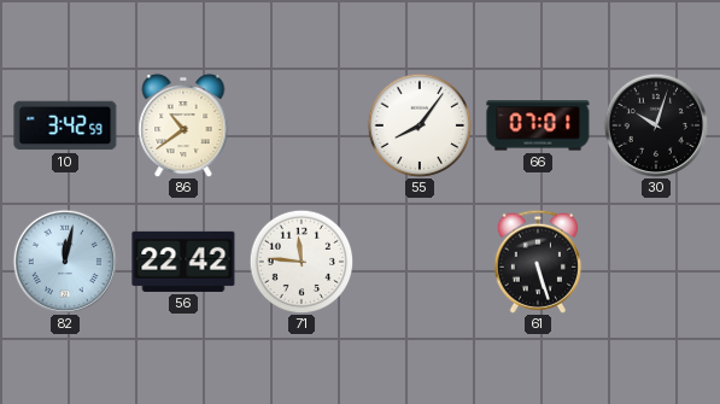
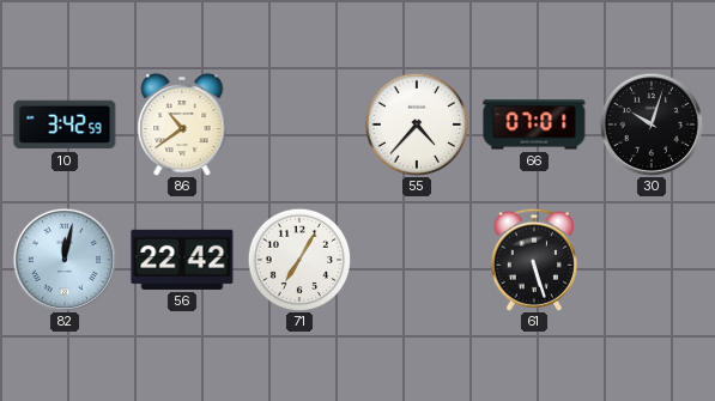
55: 8:06 -> 4:37 (417, 124)
71: 11:46 -> 7:05 (299, 260)
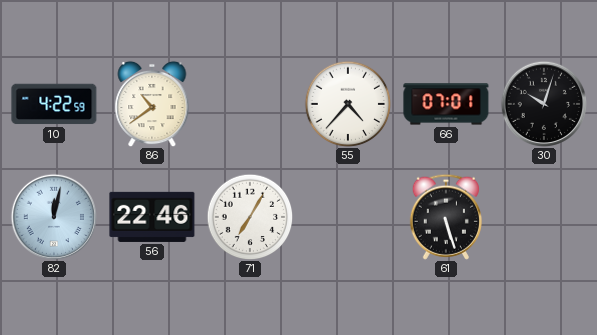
10: 3:42 -> 4:22 (54, 104)
56: 22:42 -> 22:46 (152, 217)
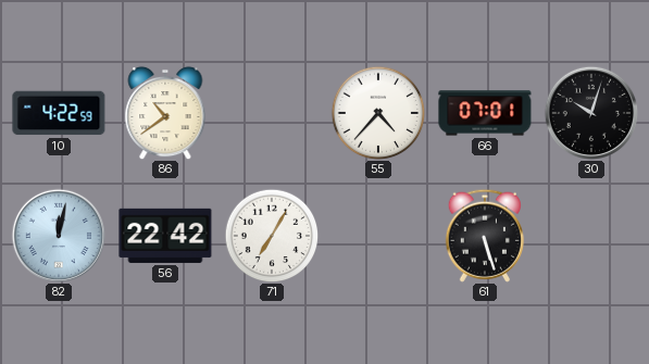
56: 22:46 -> 22:42 (165, 236)
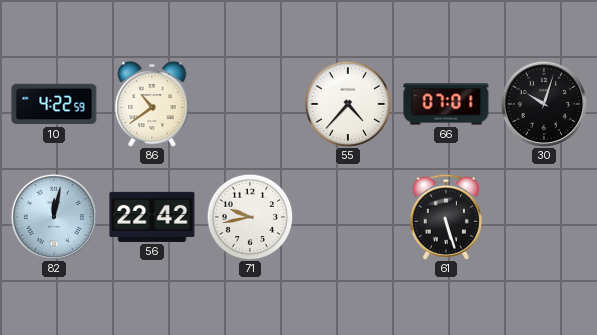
71: 7:05 -> 9:43 (250, 217)
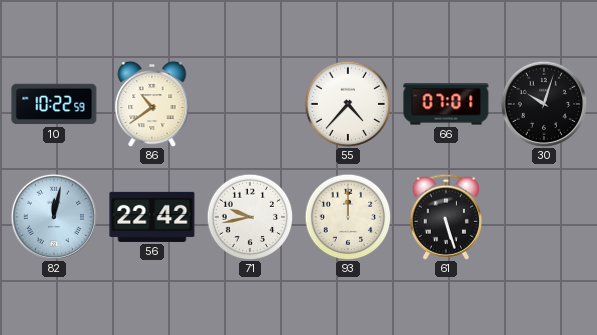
10: 4:22 -> 10:22 (54, 104)
93: none -> 12:00 (348, 217)
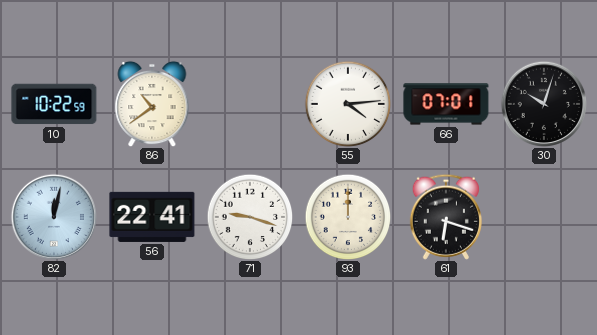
55: 4:37 -> 4:14 (348, 104)
56: 22:42 -> 22:41 (152, 217)
71: 9:43 -> 9:18 (250, 217)
61: 5:27 -> 6:18 (446, 217)
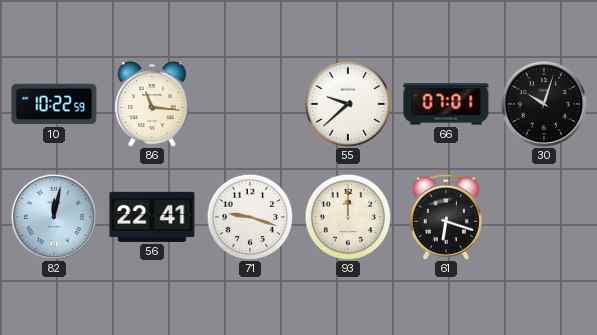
86: 10:39 -> 11:16 (152, 104)
55: 4:14 -> 9:38 (348, 104)
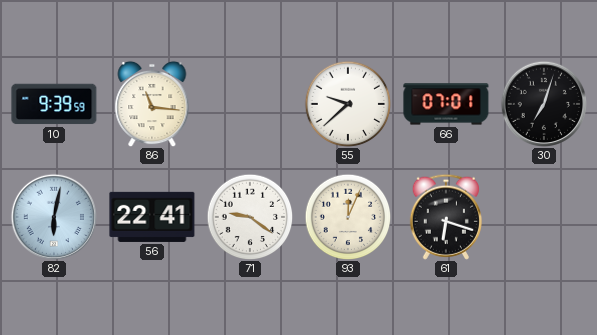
10: 10:22 -> 9:39 (54, 104)
30: 10:03 -> 7:03 (543, 103)
82: 12:02 -> 6:02 (53, 216)
71: 9:18 -> 9:21 (250, 217)
93: 12:00 -> 12:04 (348, 217)
